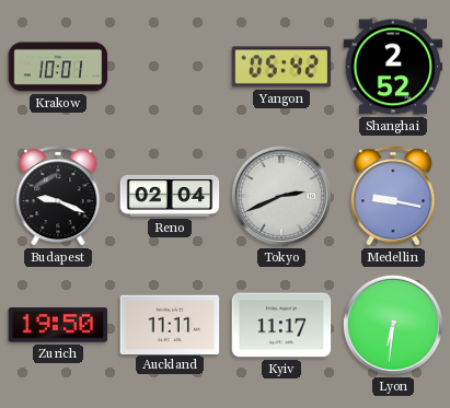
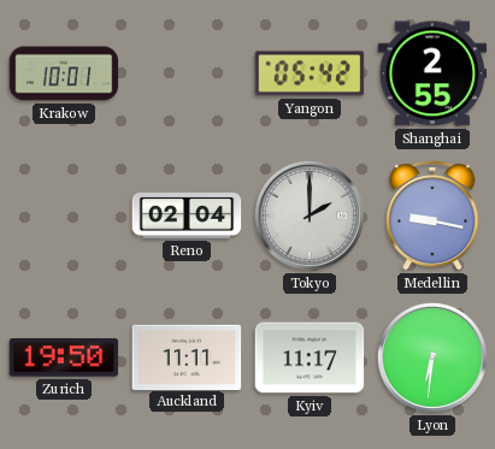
Shanghai: 2:52 -> 2:55 (432, 73)
Budapest: 9:19 -> none (58, 196)
Tokyo: 2:41 -> 2:00 (310, 215)
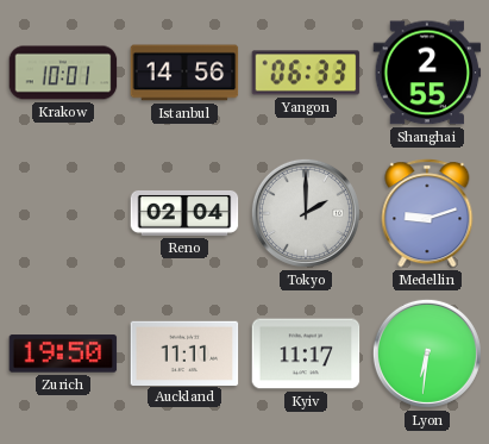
Istanbul: none -> 14:56 (184, 73)
Yangon: 05:42 -> 06:33 (306, 73)
Medellin: 9:17 -> 9:12 (427, 213)
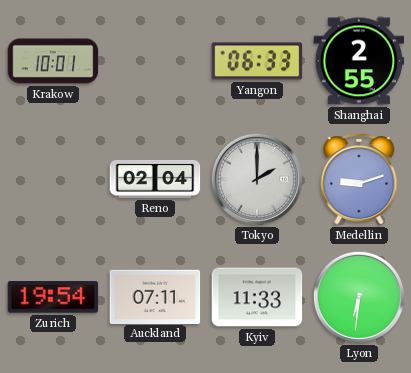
Istanbul: 14:56 -> none (184, 73)
Zurich: 19:50 -> 19:54 (53, 297)
Auckland: 11:11 -> 07:11 (155, 296)
Kyiv: 11:17 -> 11:33 (257, 297)
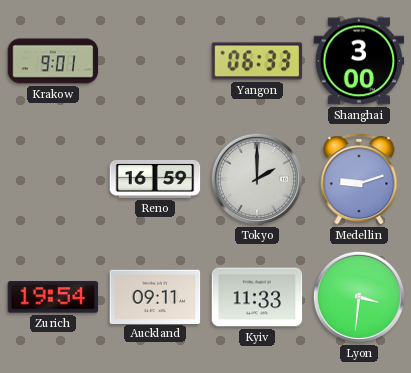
Krakow: 10:01 -> 9:01 (53, 61)
Shanghai: 2:55 -> 3:00 (359, 61)
Reno: 02:04 -> 16:59 (155, 179)
Auckland: 07:11 -> 09:11 (155, 296)
Lyon: 6:31 -> 3:31 (359, 297)
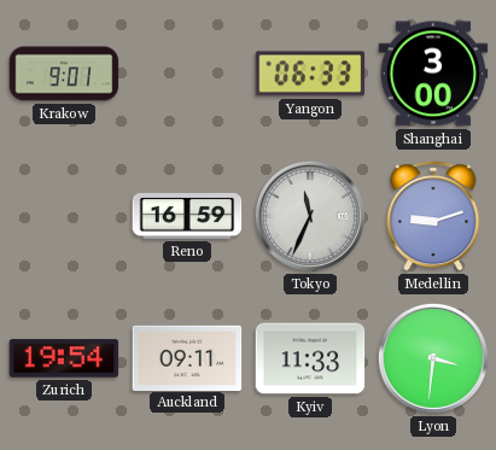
Tokyo: 2:00 -> 11:34 (310, 216)
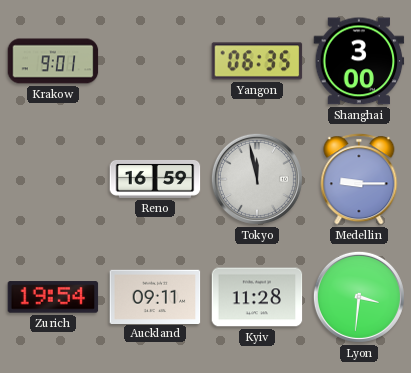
Yangon: 06:33 -> 06:35 (257, 61)
Tokyo: 11:34 -> 11:58 (257, 179)
Medellin: 9:12 -> 9:15 (359, 179)
Kyiv: 11:33 -> 11:28 (257, 297)
